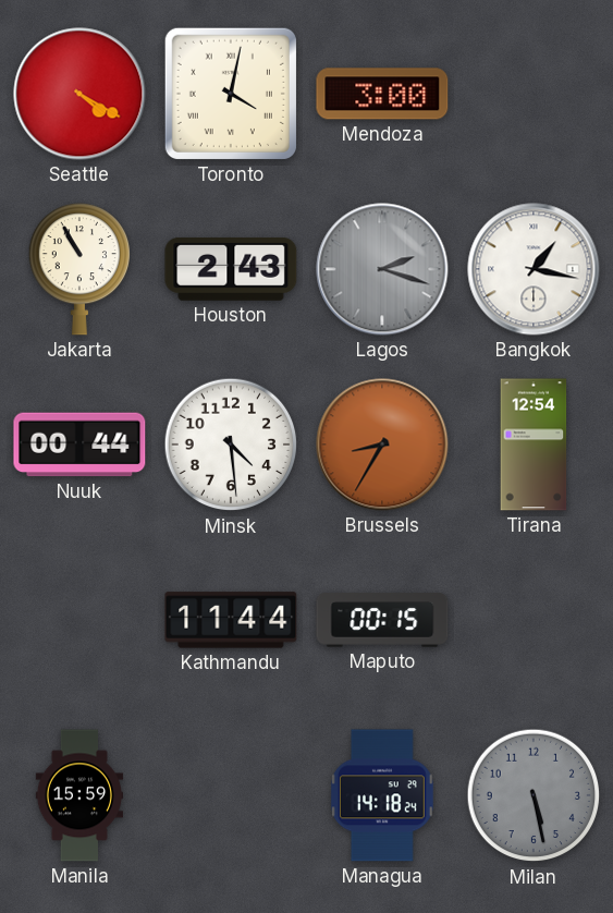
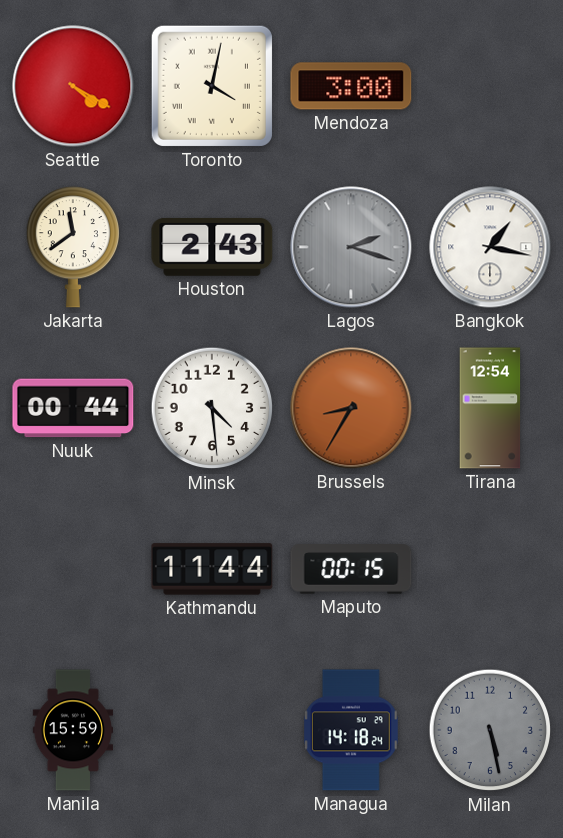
Jakarta: 10:55 -> 11:39 (72, 247)
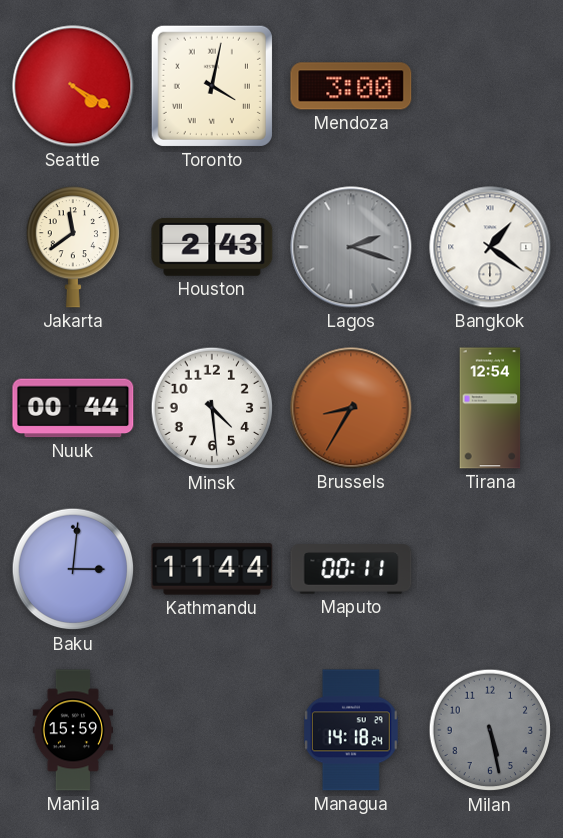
Bangkok: 1:17 -> 1:21 (490, 247)
Baku: none -> 3:01 (73, 569)
Maputo: 00:15 -> 00:11 (351, 569)
